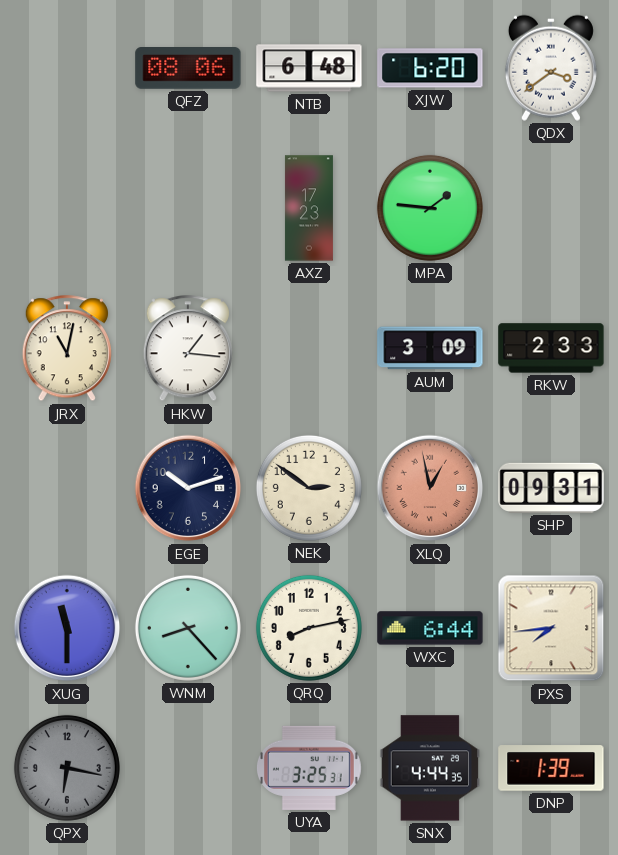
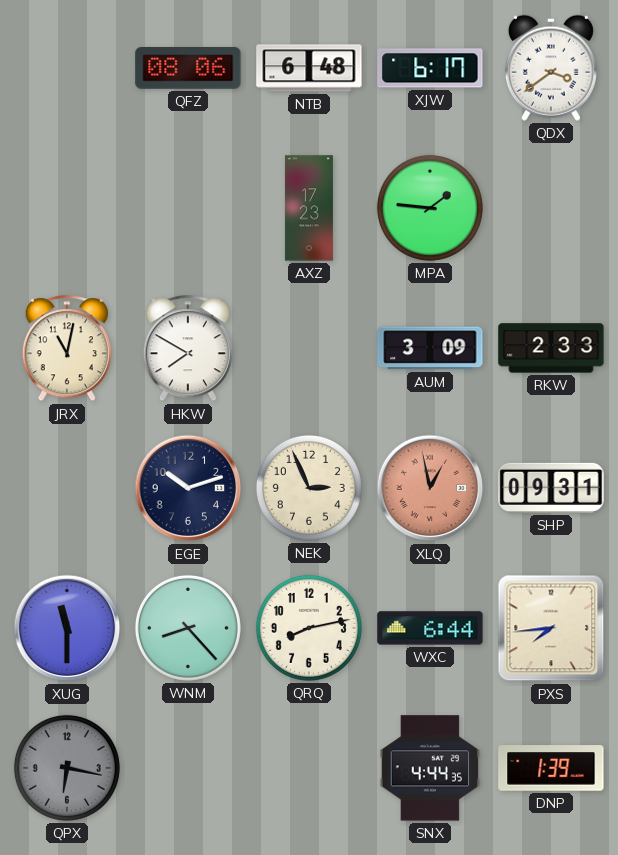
XJW: 6:20 -> 6:17 (430, 68)
HKW: 1:16 -> 7:50 (188, 349)
NEK: 2:51 -> 2:56 (309, 488)
UYA: 3:25 -> none (309, 768)
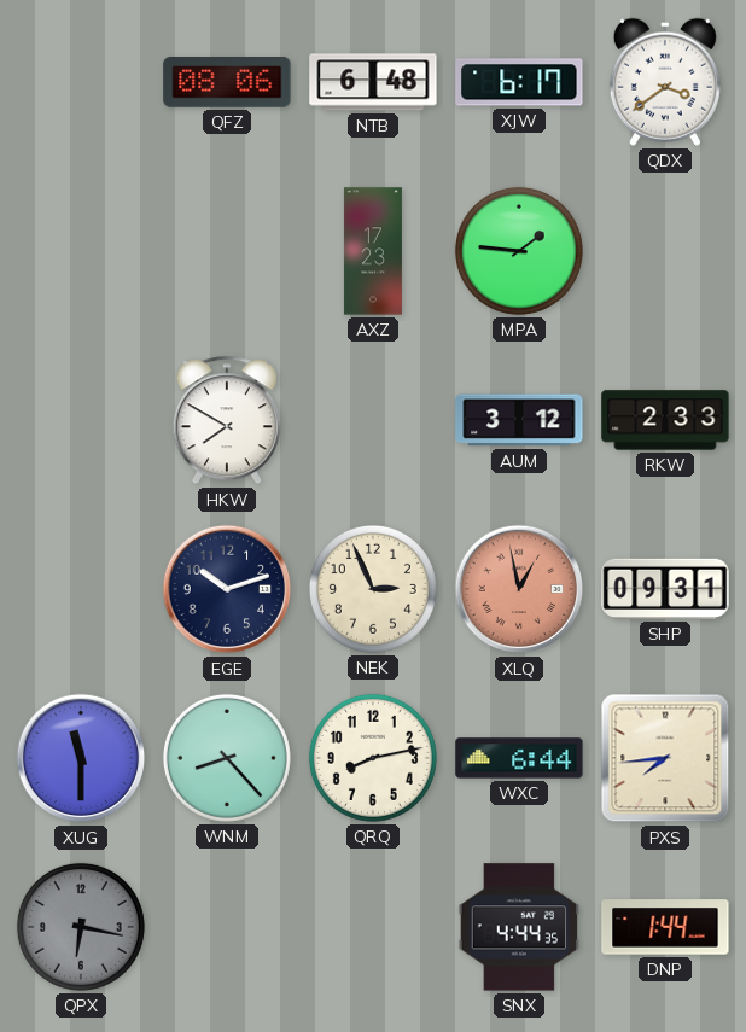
JRX: 11:02 -> none (67, 349)
AUM: 3:09 -> 3:12 (519, 420)
DNP: 1:39 -> 1:44 (665, 927)
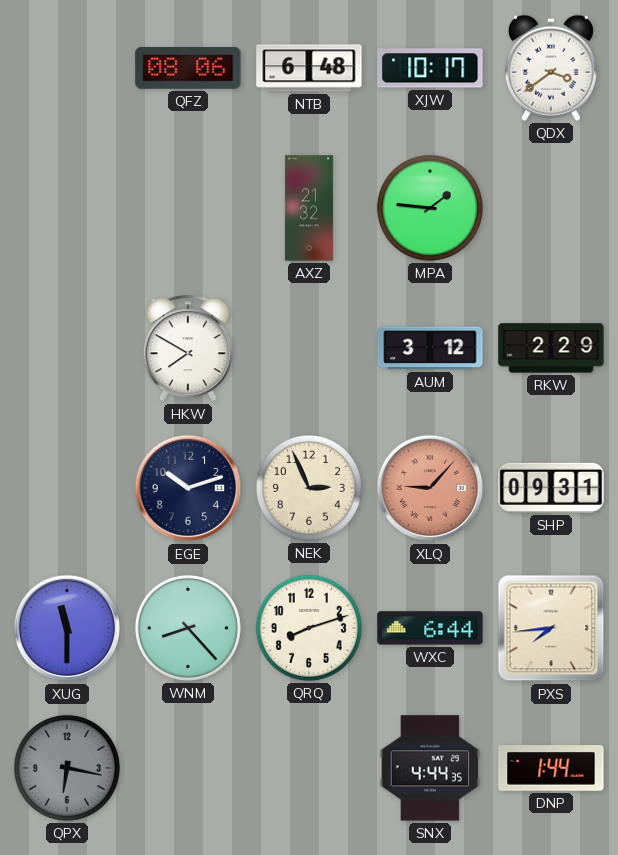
XJW: 6:17 -> 10:17 (430, 68)
AXZ: 17:23 -> 21:32 (309, 208)
RKW: 2:33 -> 2:29 (551, 348)
XLQ: 12:58 -> 9:07 (430, 488)
QRQ: 8:13 -> 8:12 (309, 628)
